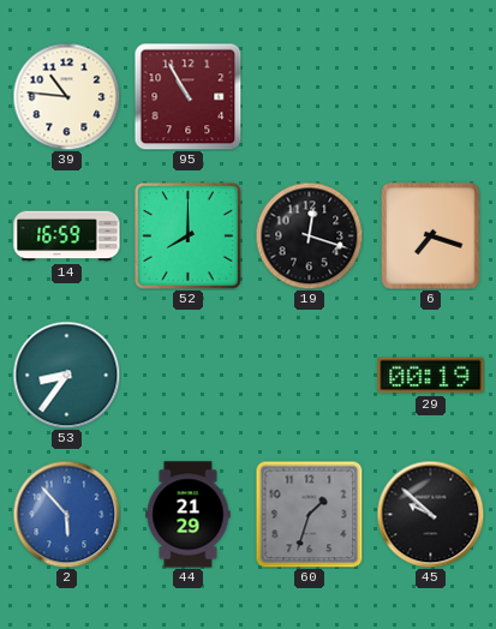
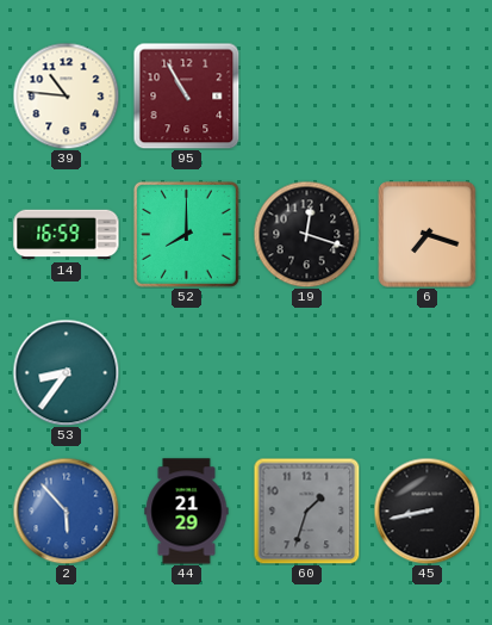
29: 00:19 -> none (431, 376)
45: 9:52 -> 8:43 (426, 510)
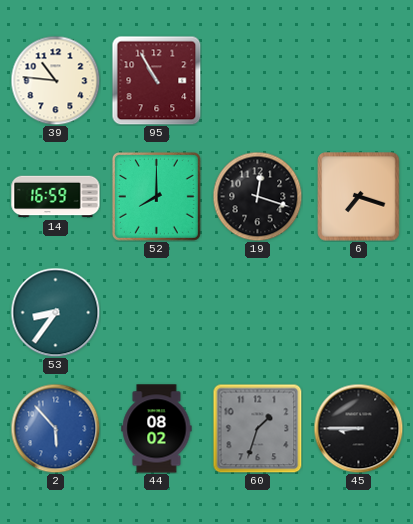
44: 21:29 -> 08:02 (157, 429)
45: 8:43 -> 8:45 (358, 428)
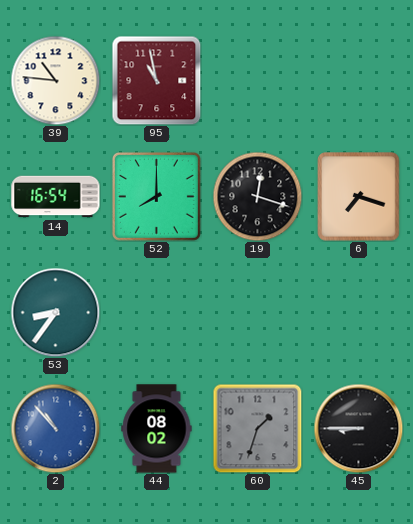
95: 10:55 -> 10:58 (156, 80)
14: 16:59 -> 16:54 (56, 197)
2: 5:53 -> 10:53 (55, 428)
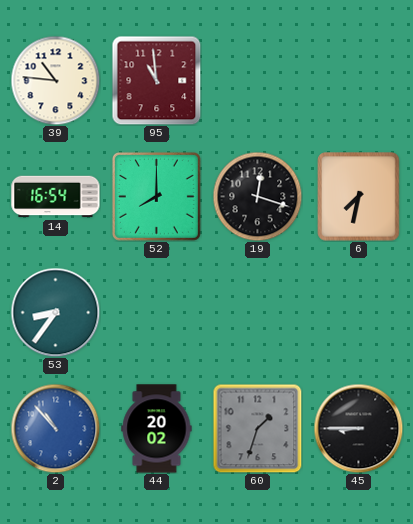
95: 10:58 -> 10:59 (156, 80)
6: 7:18 -> 7:32 (359, 197)
44: 08:02 -> 20:02 (157, 429)
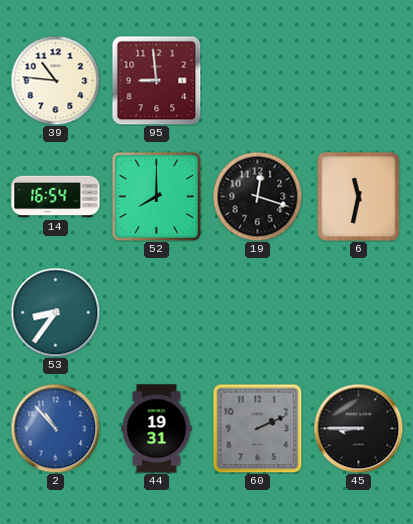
95: 10:59 -> 8:59 (156, 80)
6: 7:32 -> 11:32 (359, 197)
44: 20:02 -> 19:31 (157, 429)
60: 1:33 -> 2:11 (257, 428)
